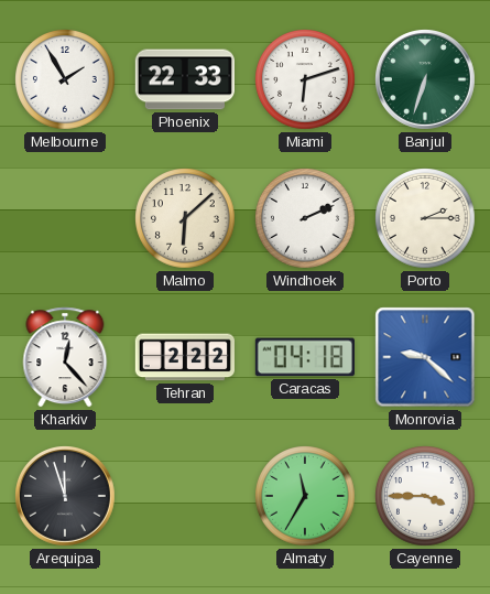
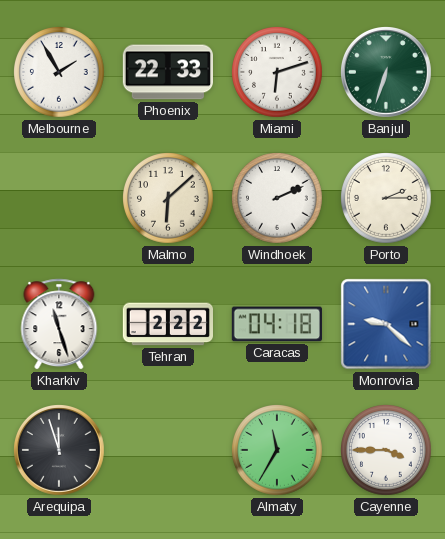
Kharkiv: 12:23 -> 11:27 (59, 324)
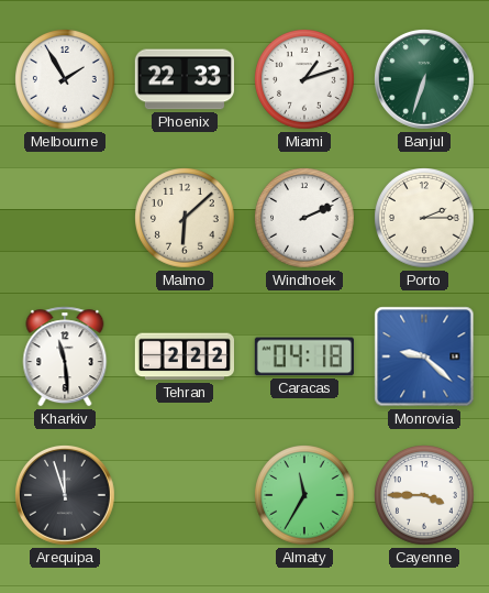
Miami: 6:12 -> 1:12 (305, 80)
Kharkiv: 11:27 -> 11:29 (65, 356)
